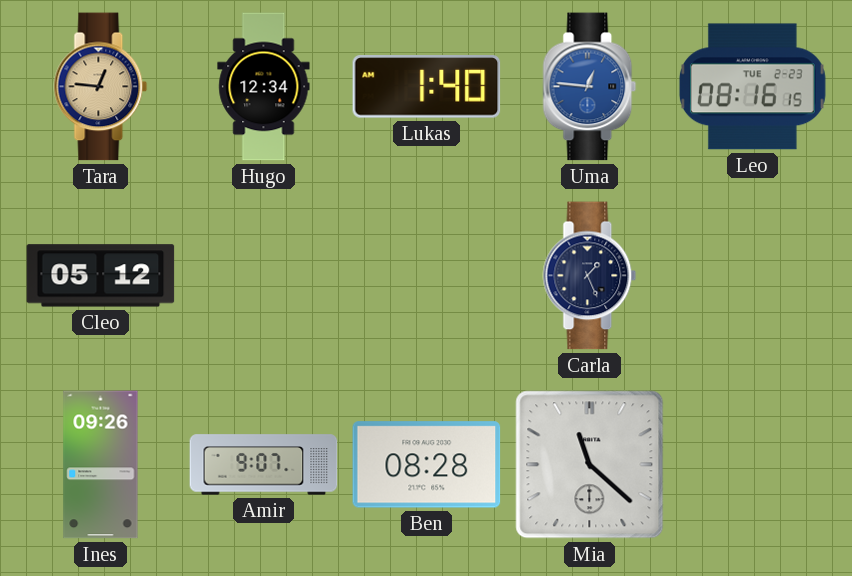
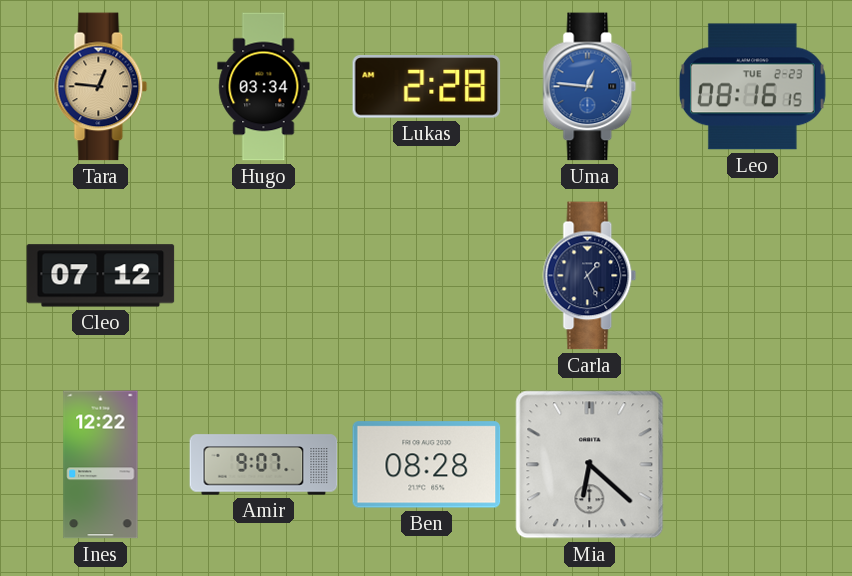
Hugo: 12:34 -> 03:34 (264, 87)
Lukas: 1:40 -> 2:28 (427, 87)
Cleo: 05:12 -> 07:12 (101, 276)
Ines: 09:26 -> 12:22 (101, 465)
Mia: 11:22 -> 6:22 (590, 465)
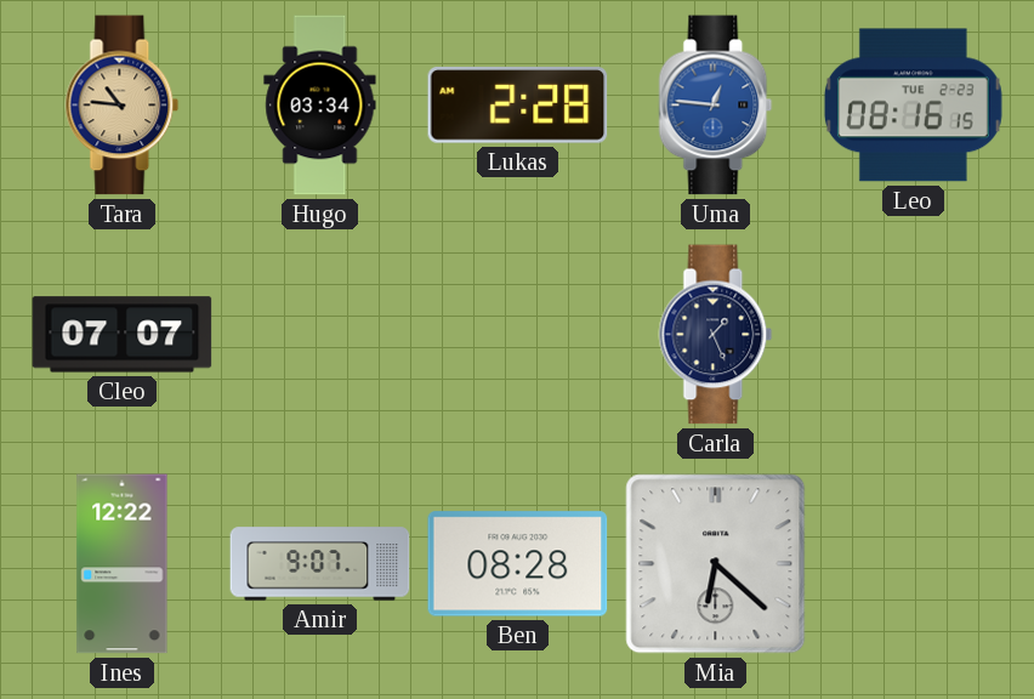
Tara: 12:46 -> 10:46 (123, 106)
Cleo: 07:12 -> 07:07 (123, 335)
